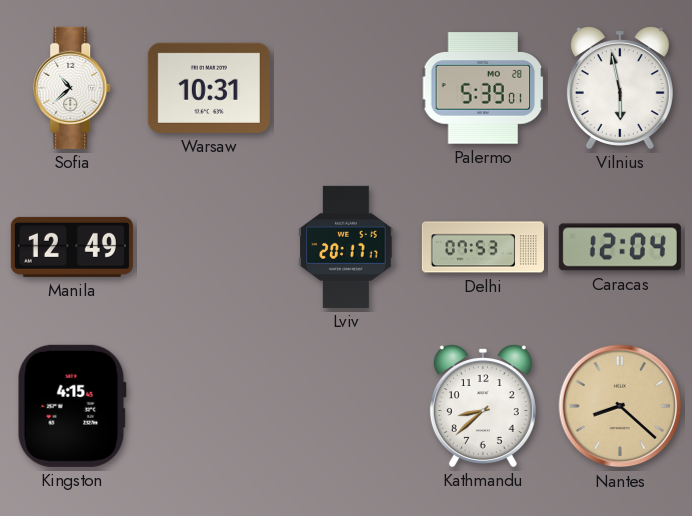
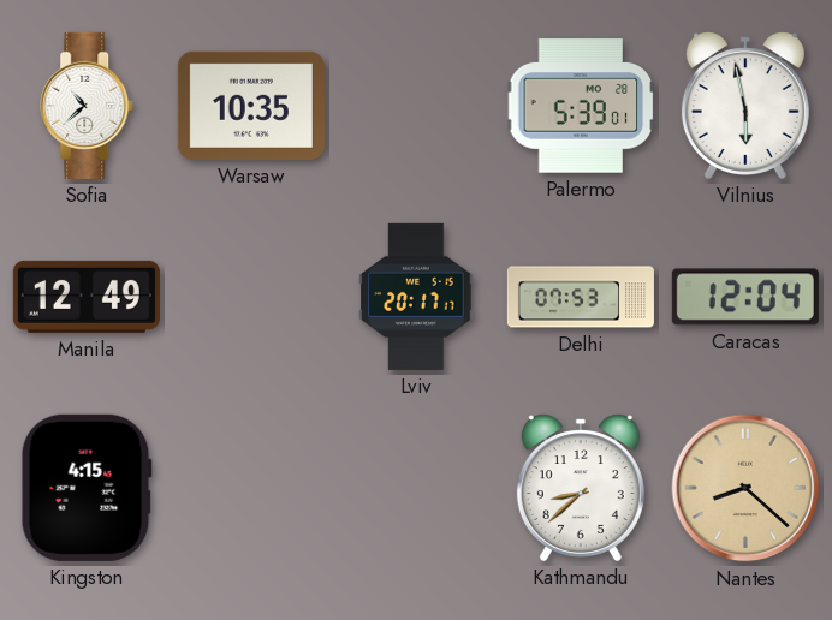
Warsaw: 10:31 -> 10:35 (251, 106)
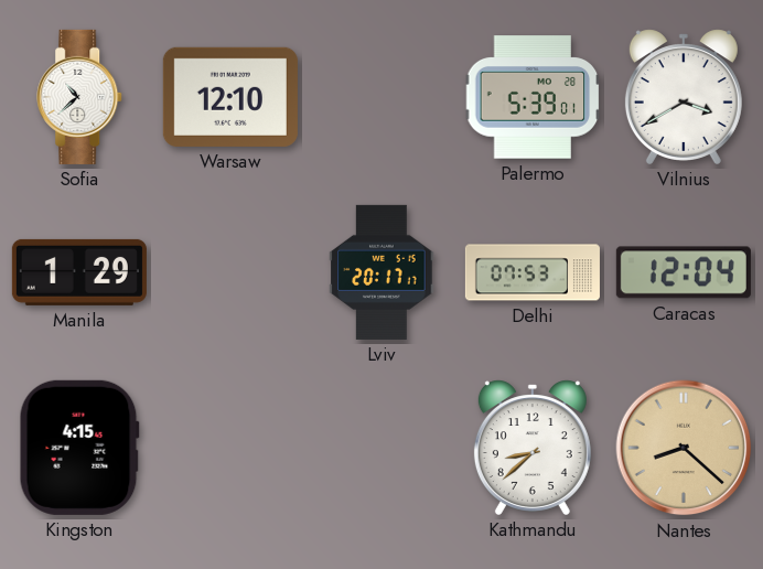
Warsaw: 10:35 -> 12:10 (230, 97)
Vilnius: 5:58 -> 3:40 (684, 97)
Manila: 12:49 -> 1:29 (79, 272)
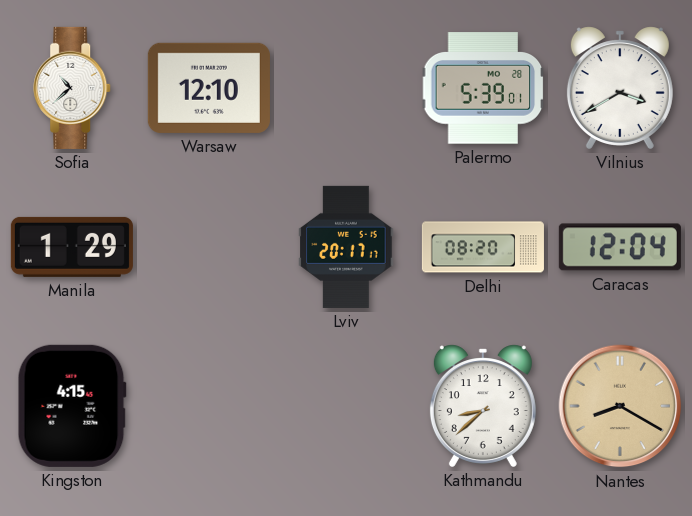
Delhi: 07:53 -> 08:20 (483, 247)
Nantes: 8:22 -> 8:20 (620, 406)
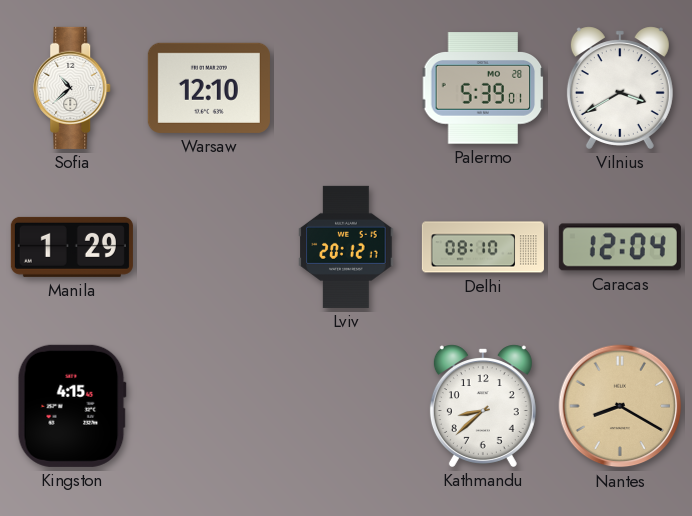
Lviv: 20:17 -> 20:12 (346, 247)
Delhi: 08:20 -> 08:10 (483, 247)
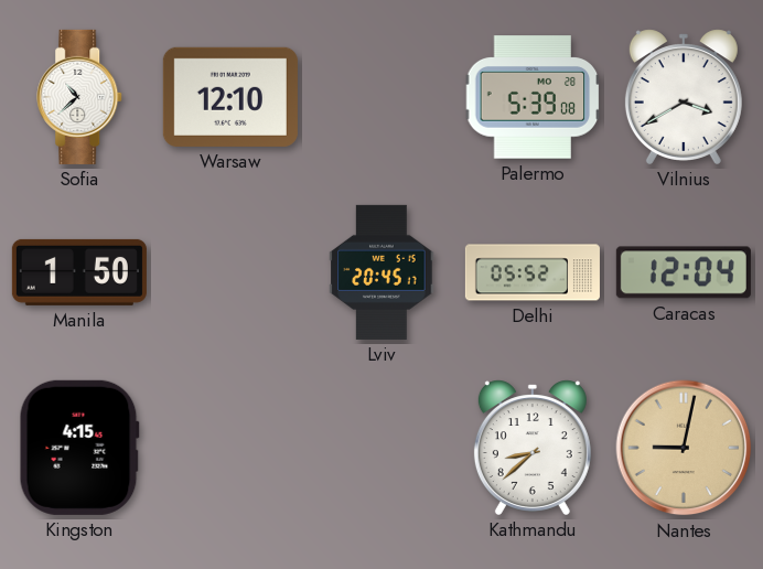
Palermo: 5:39:01 -> 5:39:08 (533, 97)
Manila: 1:29 -> 1:50 (79, 272)
Lviv: 20:12 -> 20:45 (382, 272)
Delhi: 08:10 -> 05:52 (533, 272)
Nantes: 8:20 -> 9:02 (684, 448)
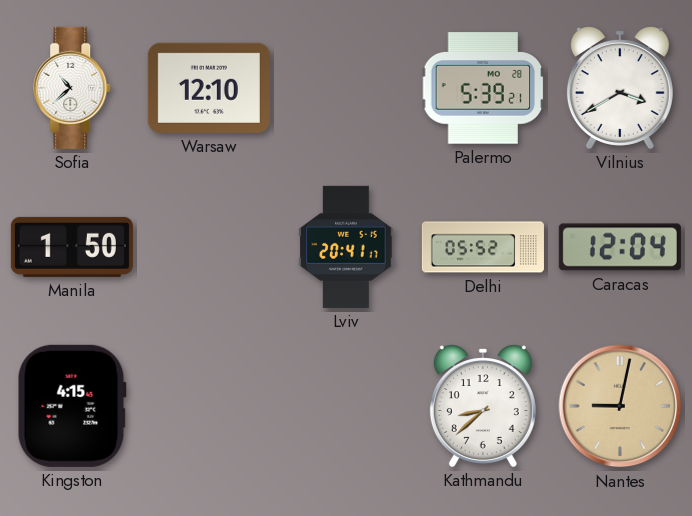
Palermo: 5:39:08 -> 5:39:21 (483, 88)
Lviv: 20:45 -> 20:41 (346, 247)
